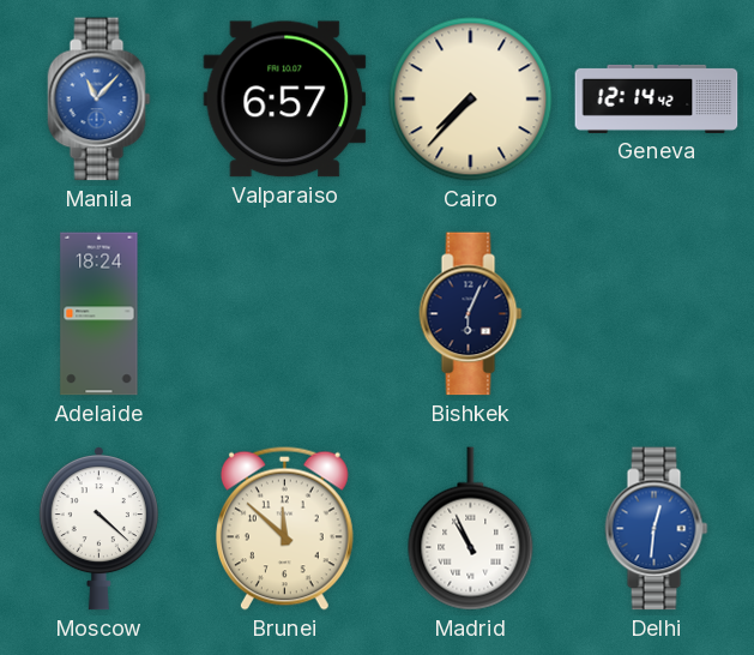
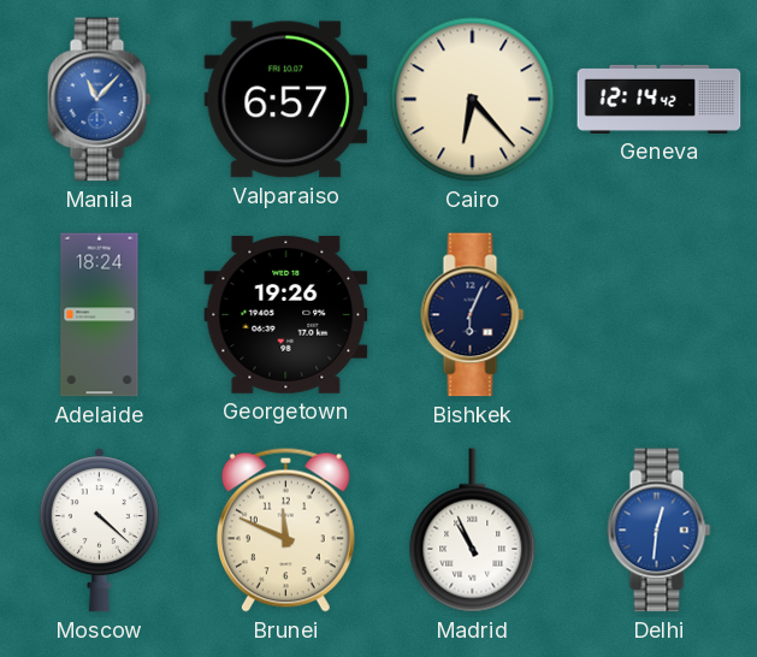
Cairo: 7:37 -> 6:23 (473, 100)
Georgetown: none -> 19:26 (286, 314)
Brunei: 11:52 -> 11:49 (285, 529)
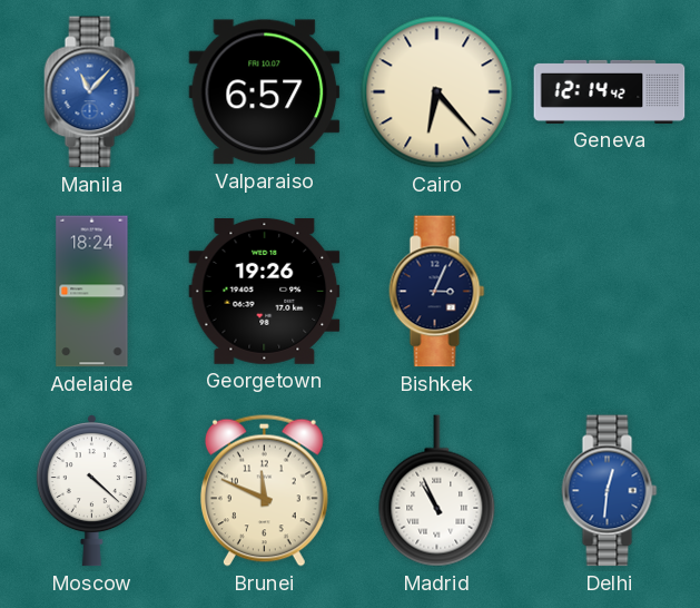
Bishkek: 6:04 -> 3:04 (437, 292)
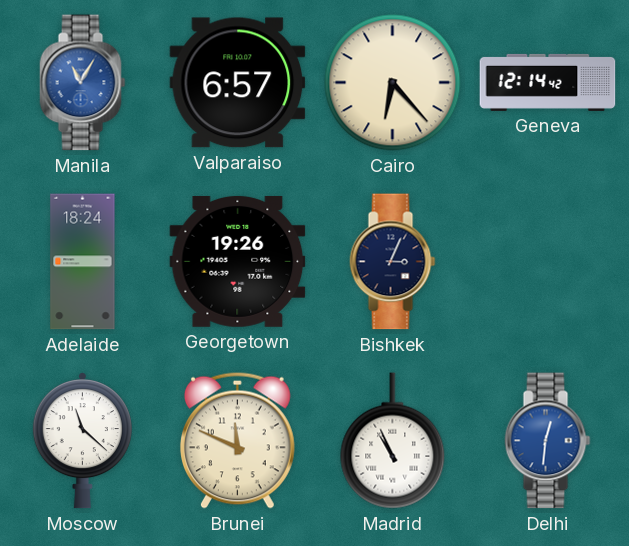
Manila: 11:07 -> 11:05 (83, 83)
Moscow: 4:22 -> 11:22 (82, 441)
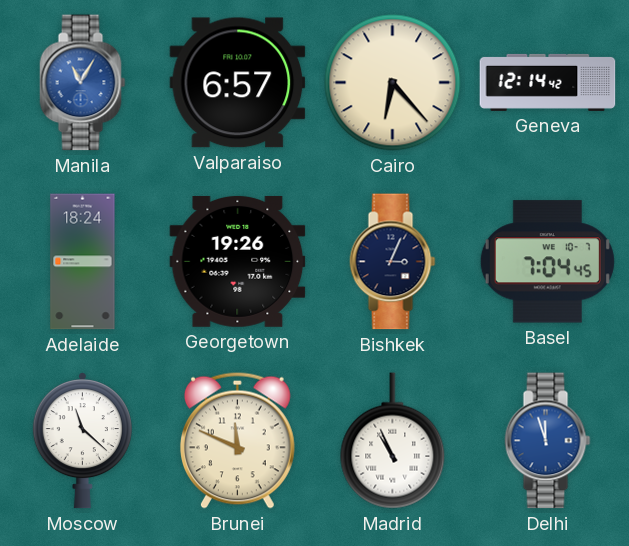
Basel: none -> 7:04 (547, 262)
Delhi: 12:31 -> 11:57 (548, 441)
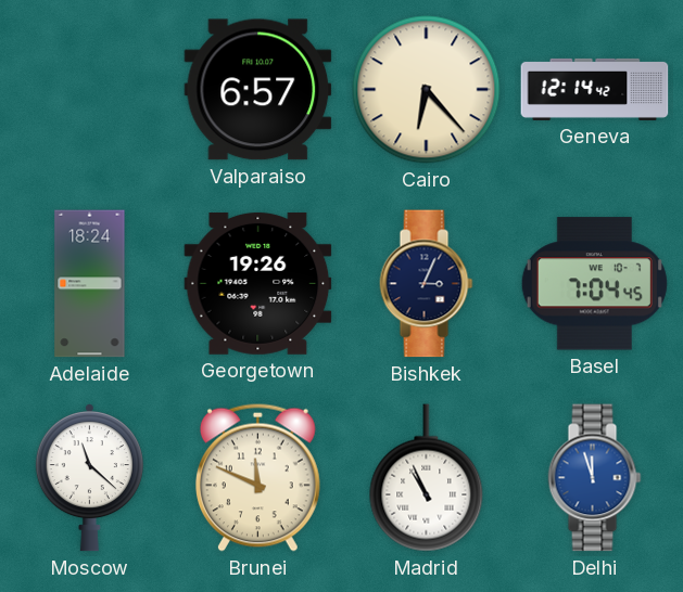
Manila: 11:05 -> none (83, 83)
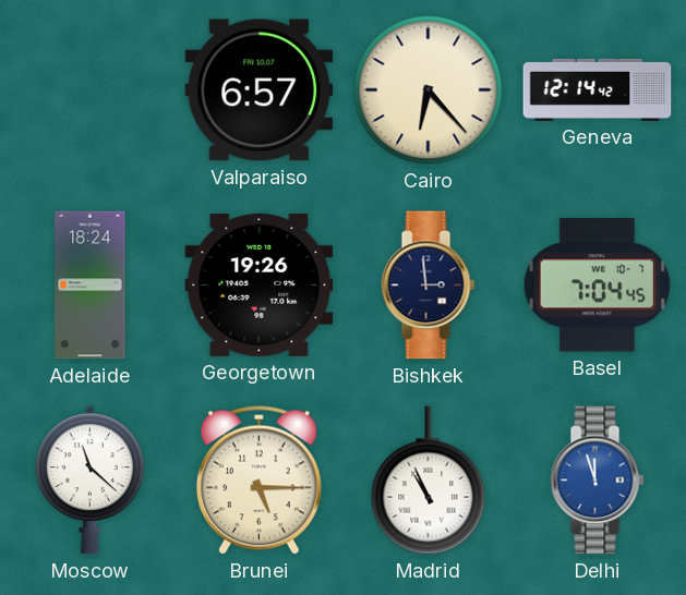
Bishkek: 3:04 -> 2:59 (429, 286)
Brunei: 11:49 -> 5:15 (258, 479)
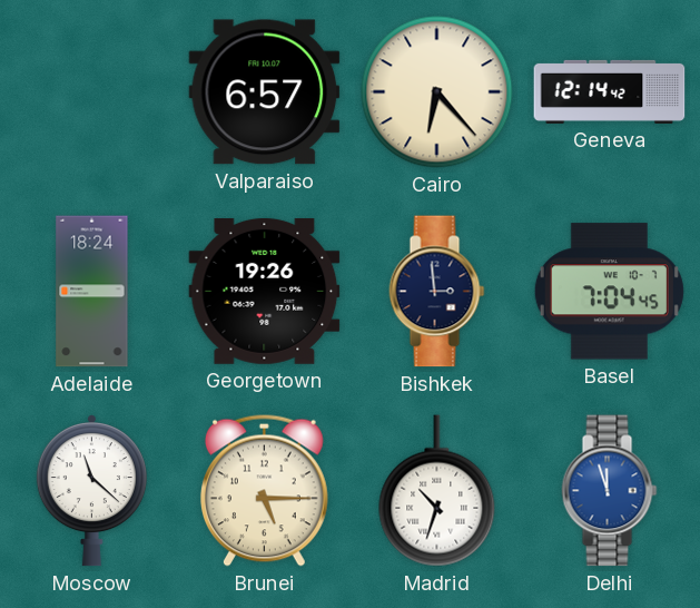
Madrid: 10:56 -> 10:33 (437, 491)
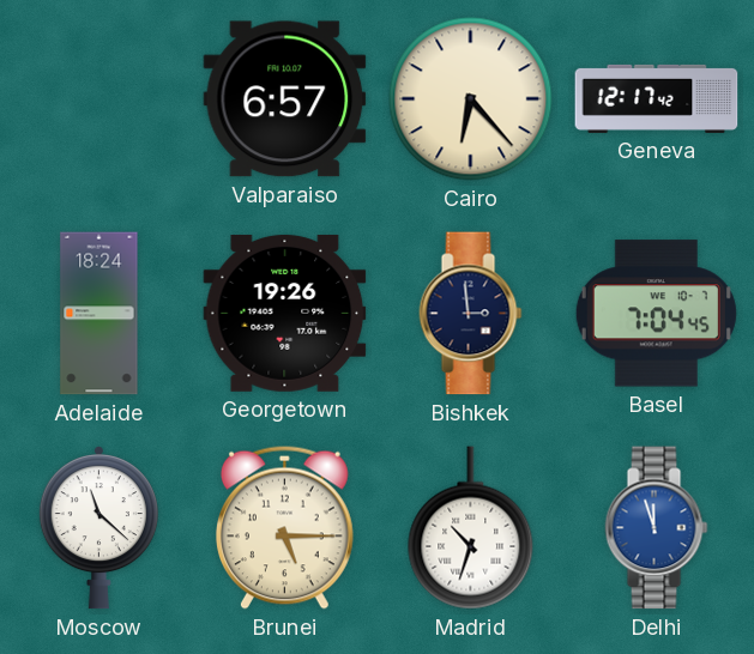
Geneva: 12:14 -> 12:17 (657, 98)
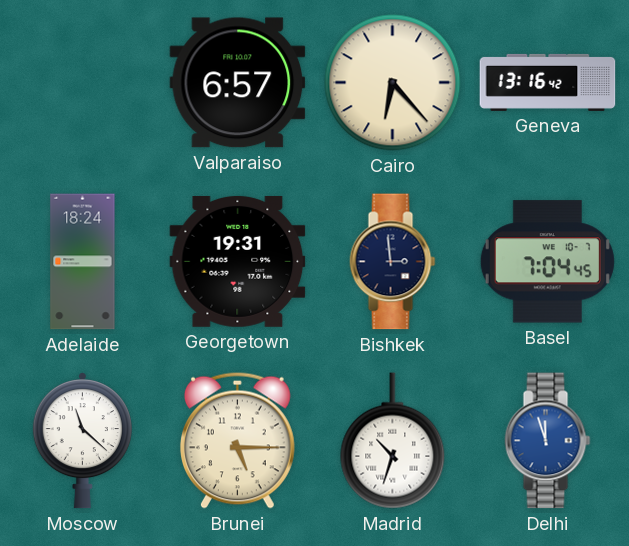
Geneva: 12:17 -> 13:16 (548, 82)
Georgetown: 19:26 -> 19:31 (238, 261)
